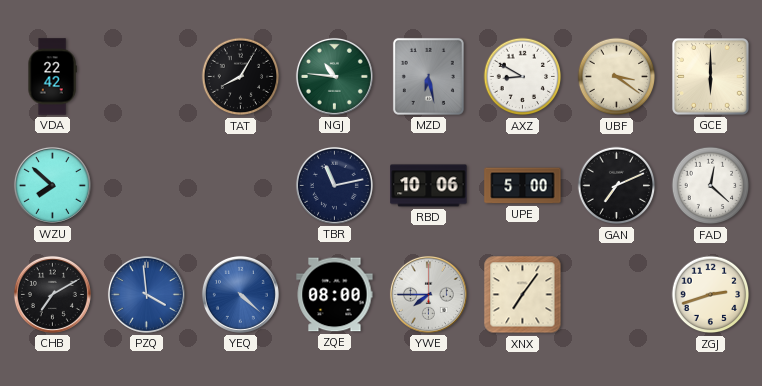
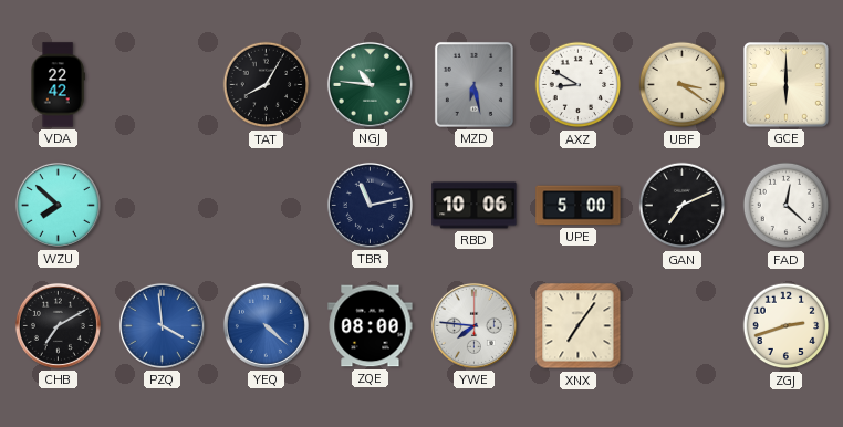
YWE: 7:45 -> 7:46 (473, 325)
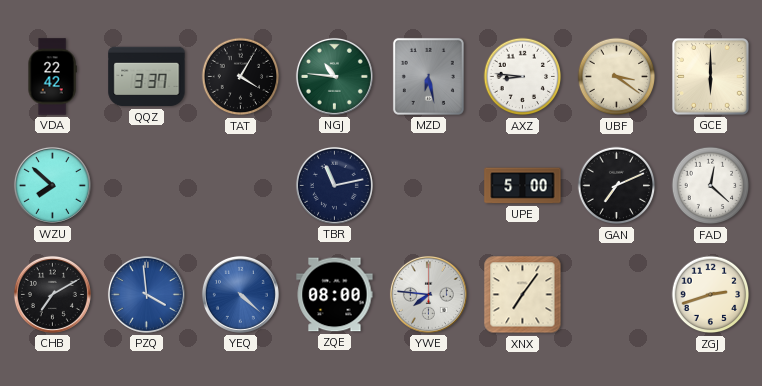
QQZ: none -> 3:37 (147, 77)
TAT: 8:05 -> 4:05 (241, 77)
AXZ: 8:50 -> 8:46 (523, 77)
RBD: 10:06 -> none (475, 206)
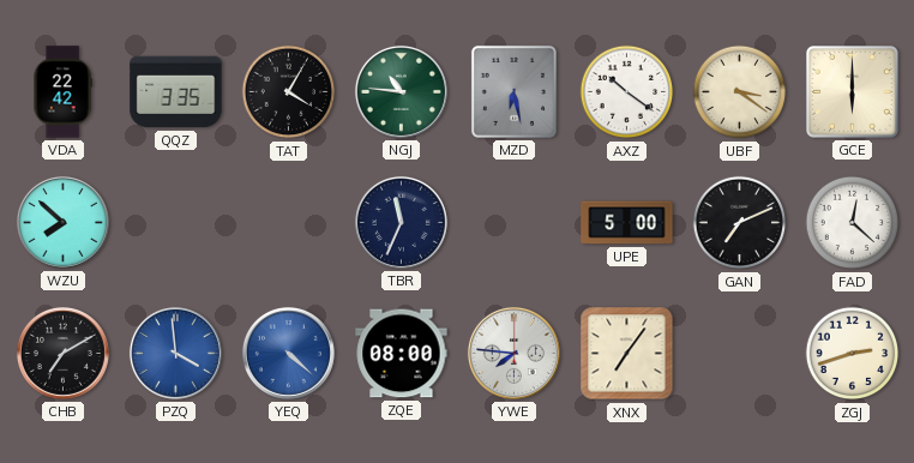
QQZ: 3:37 -> 3:35 (176, 92)
AXZ: 8:46 -> 10:21 (627, 92)
TBR: 11:13 -> 11:34 (401, 222)
